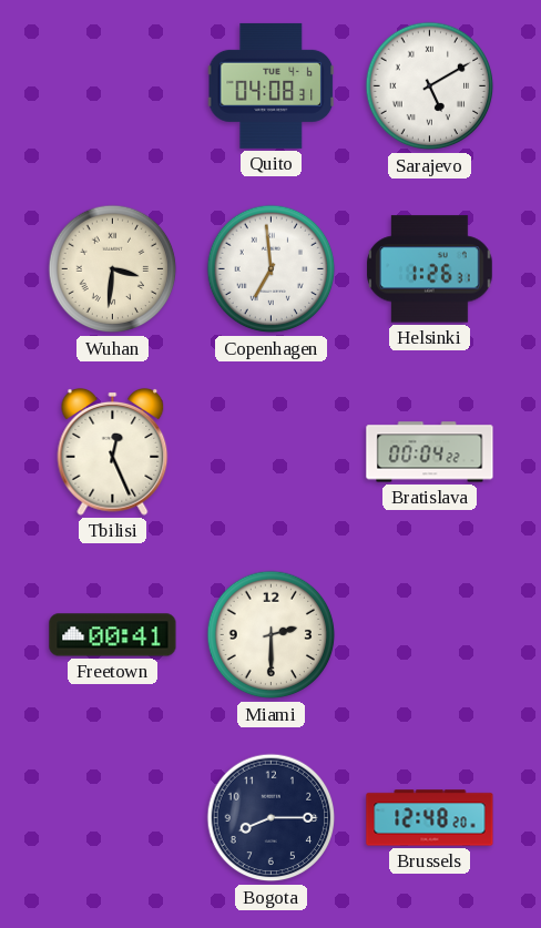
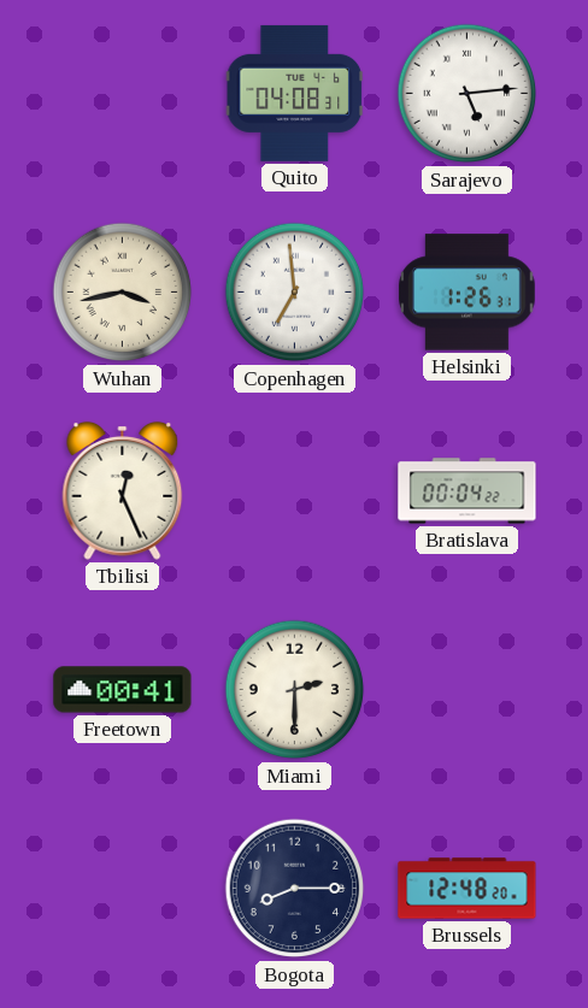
Sarajevo: 5:10 -> 5:14 (468, 94)
Wuhan: 3:31 -> 3:43 (123, 293)
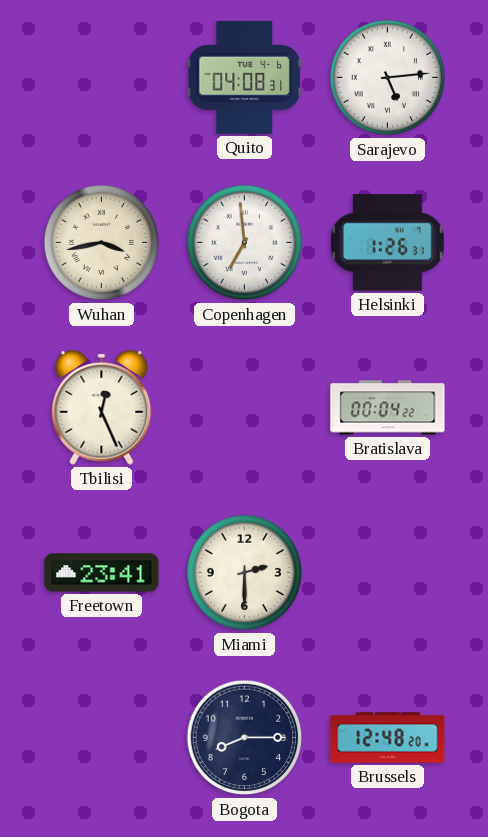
Freetown: 00:41 -> 23:41 (102, 573)
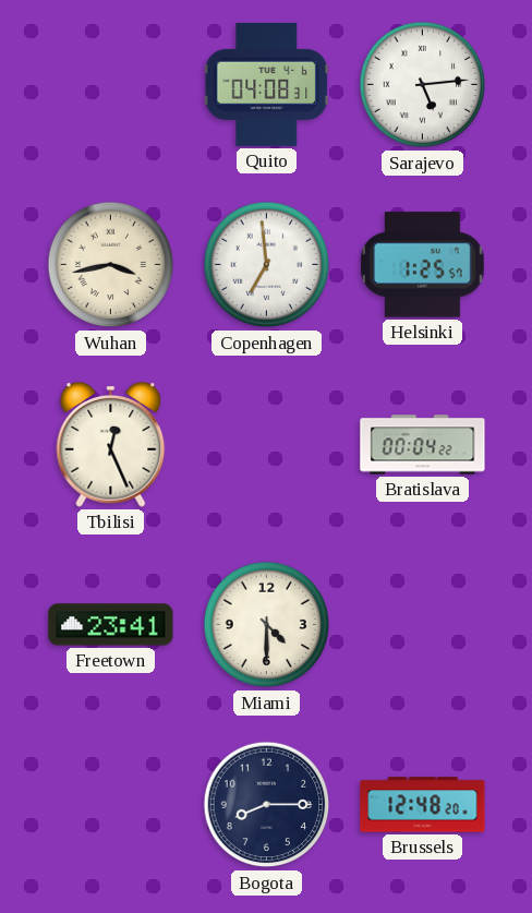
Helsinki: 1:26 -> 1:25 (423, 265)
Miami: 2:30 -> 4:30 (267, 625)
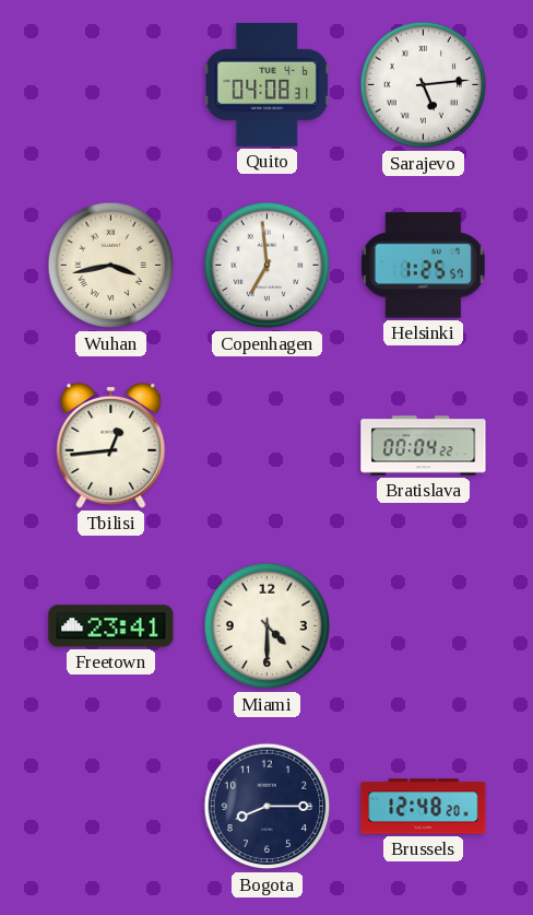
Tbilisi: 12:26 -> 12:44 (111, 445)
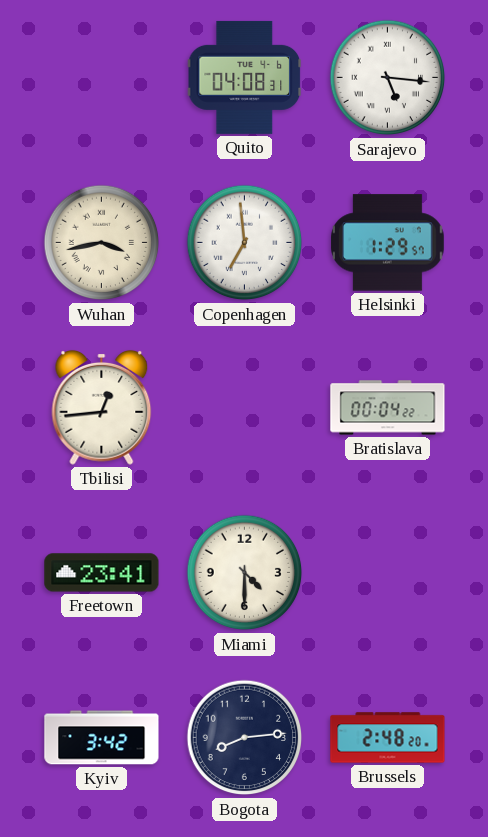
Sarajevo: 5:14 -> 5:16 (388, 78)
Helsinki: 1:25 -> 1:29 (388, 243)
Kyiv: none -> 3:42 (102, 738)
Bogota: 8:15 -> 8:14 (245, 738)
Brussels: 12:48 -> 2:48 (388, 738)
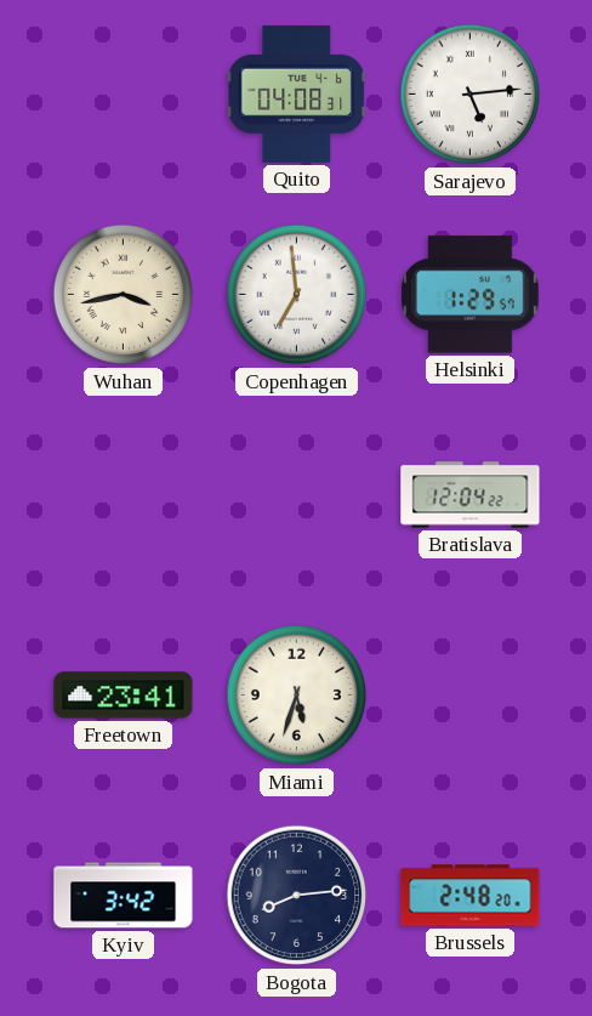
Sarajevo: 5:16 -> 5:14 (471, 95)
Tbilisi: 12:44 -> none (102, 407)
Bratislava: 00:04 -> 12:04 (471, 495)
Miami: 4:30 -> 5:33 (297, 696)
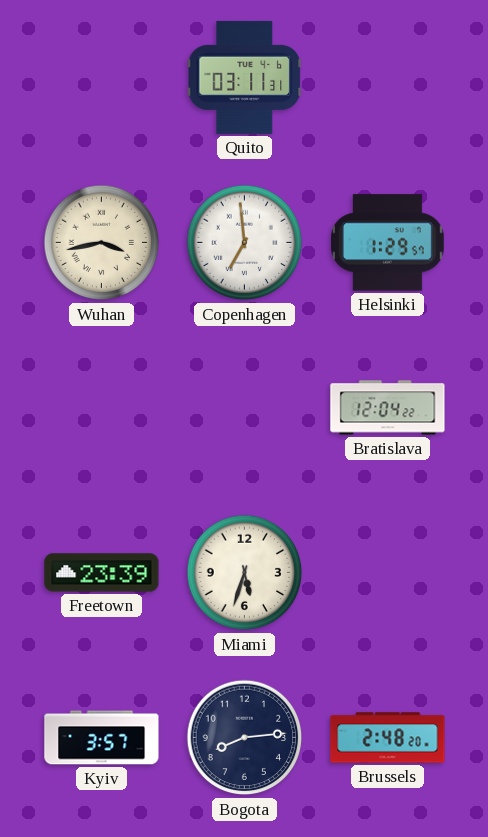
Quito: 04:08 -> 03:11 (244, 77)
Sarajevo: 5:14 -> none (471, 95)
Freetown: 23:41 -> 23:39 (102, 573)
Kyiv: 3:42 -> 3:57 (102, 738)
